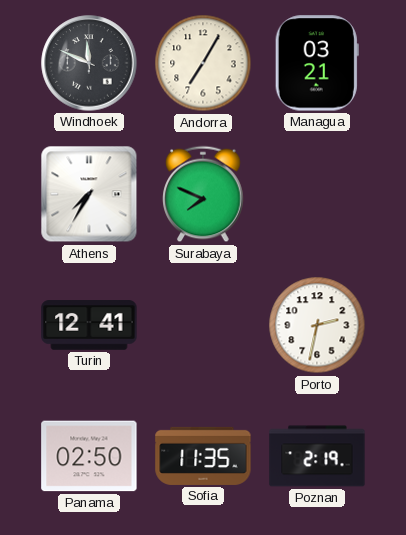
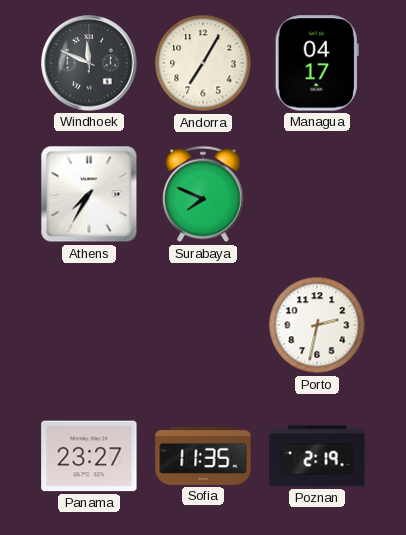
Managua: 03:21 -> 04:17 (317, 63)
Turin: 12:41 -> none (89, 325)
Panama: 02:50 -> 23:27 (89, 456)
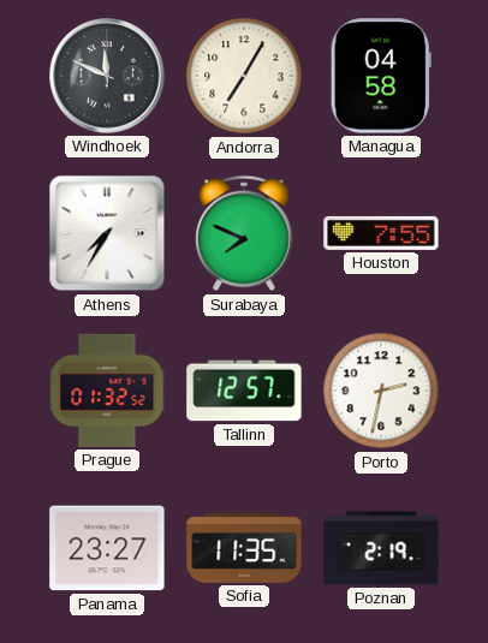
Managua: 04:17 -> 04:58 (381, 76)
Houston: none -> 7:55 (381, 233)
Prague: none -> 01:32 (107, 391)
Tallinn: none -> 12:57 (244, 391)
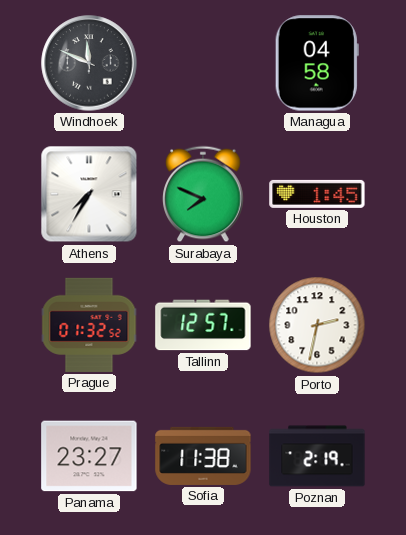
Andorra: 7:05 -> none (244, 76)
Houston: 7:55 -> 1:45 (317, 194)
Sofia: 11:35 -> 11:38 (203, 456)
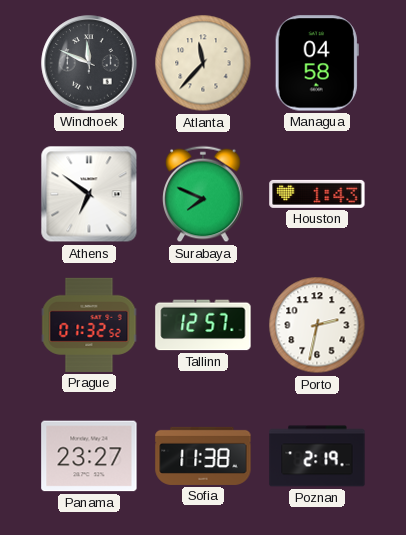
Atlanta: none -> 11:37 (203, 63)
Athens: 7:35 -> 6:51 (89, 194)
Houston: 1:45 -> 1:43 (317, 194)
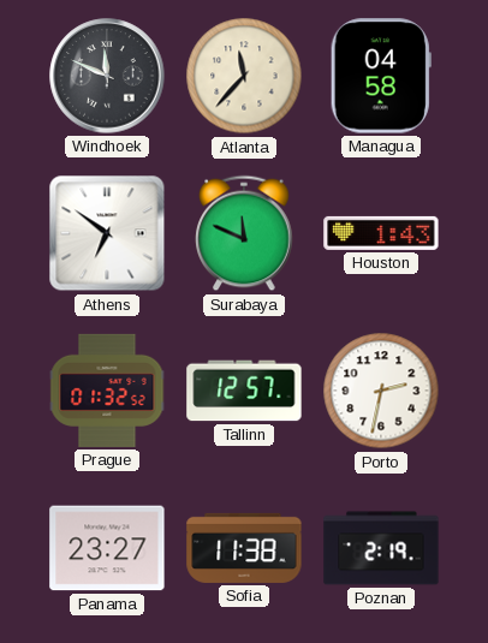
Surabaya: 7:49 -> 11:49 (244, 233)
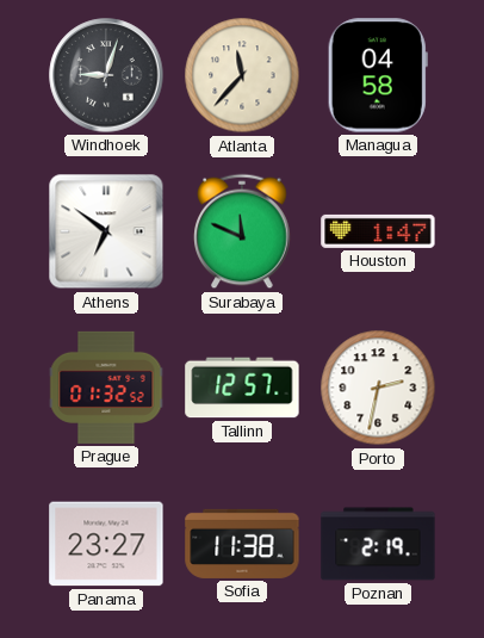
Windhoek: 11:49 -> 9:03 (106, 75)
Houston: 1:43 -> 1:47 (378, 231)
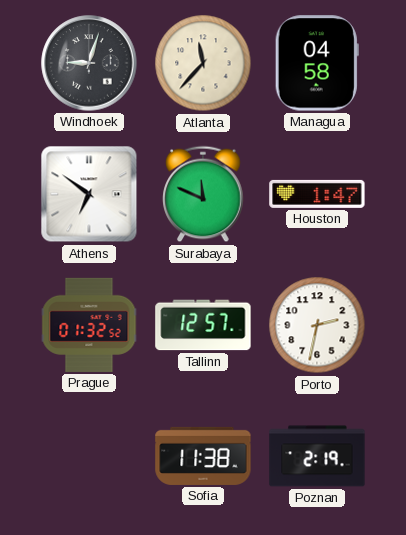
Panama: 23:27 -> none (106, 544)
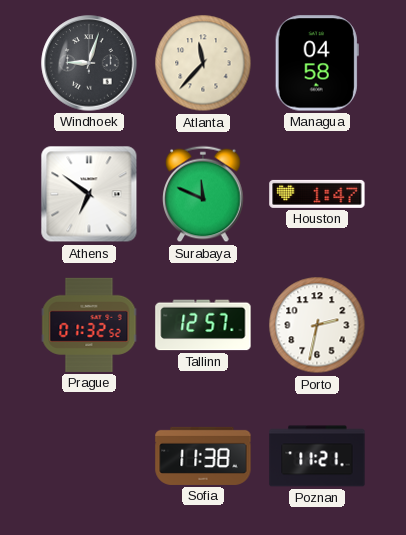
Poznan: 2:19 -> 11:21 (317, 456)
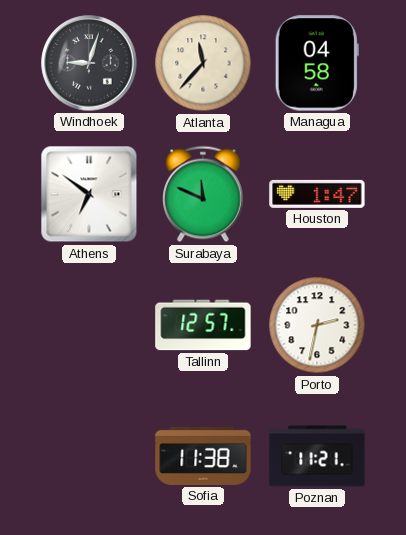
Prague: 01:32 -> none (89, 325)
